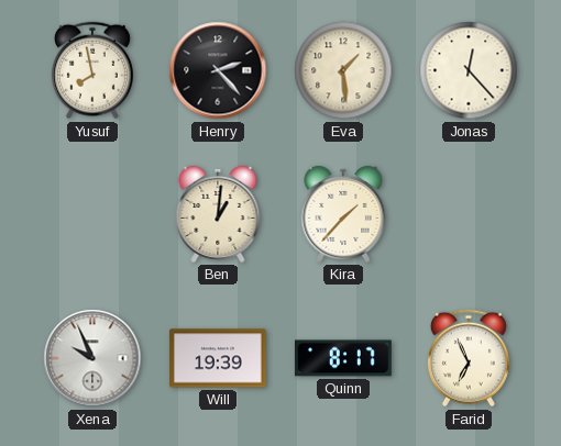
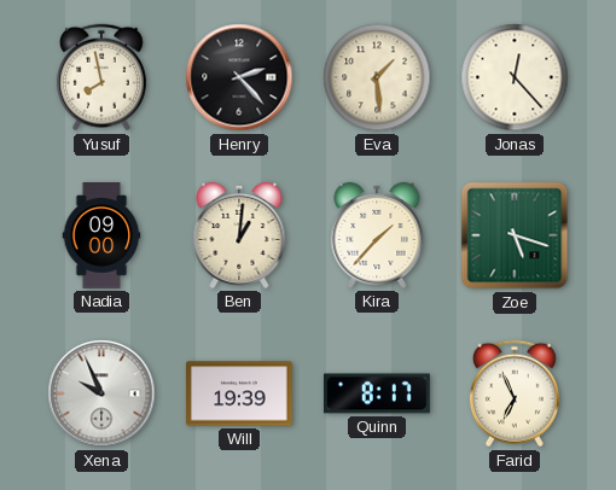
Nadia: none -> 09:00 (101, 237)
Zoe: none -> 5:18 (515, 235)
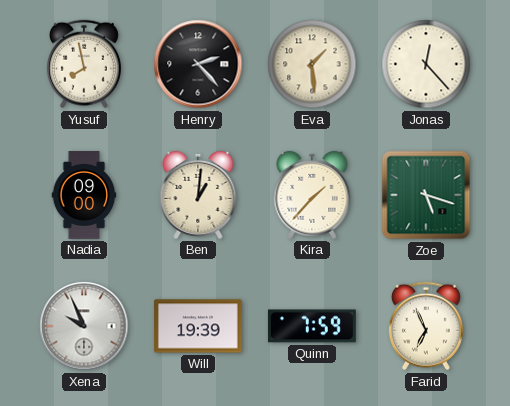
Quinn: 8:17 -> 7:59 (312, 326)
